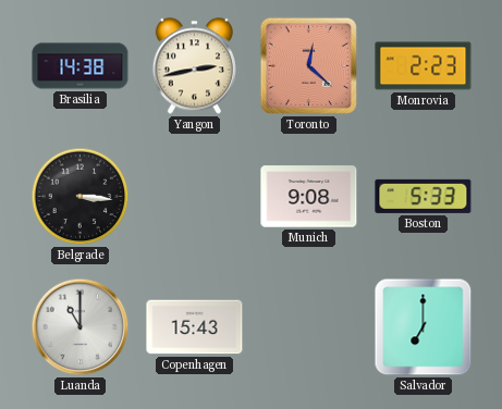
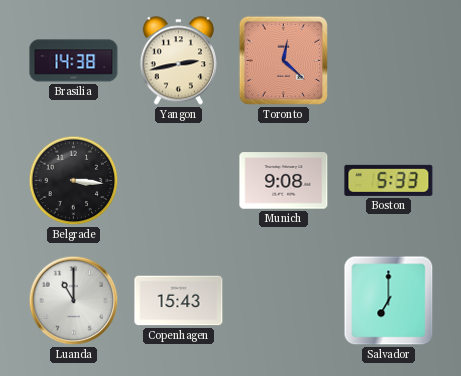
Monrovia: 2:23 -> none (424, 66)
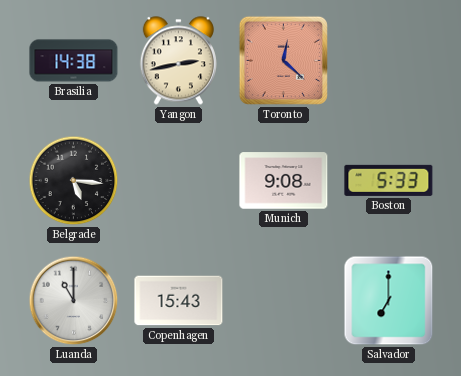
Belgrade: 3:16 -> 5:16 (74, 181)
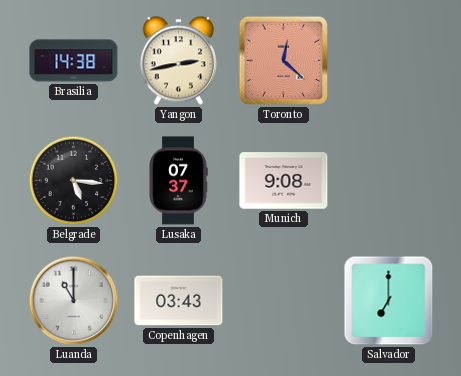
Lusaka: none -> 07:37 (178, 181)
Boston: 5:33 -> none (389, 180)
Copenhagen: 15:43 -> 03:43 (179, 301)
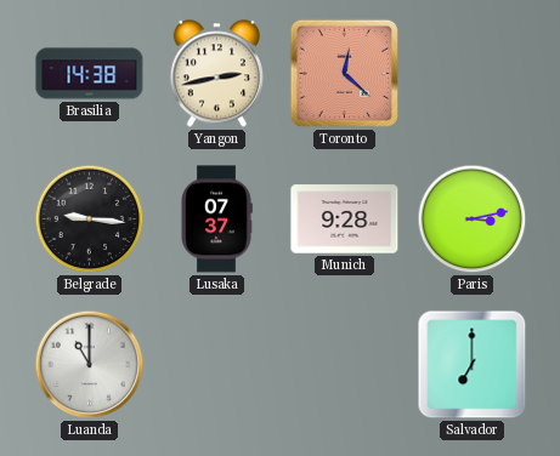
Belgrade: 5:16 -> 9:16 (90, 220)
Munich: 9:08 -> 9:28 (345, 220)
Paris: none -> 3:13 (473, 220)
Copenhagen: 03:43 -> none (179, 301)
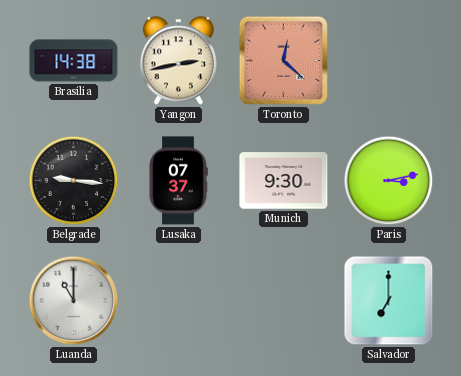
Munich: 9:28 -> 9:30 (284, 181)
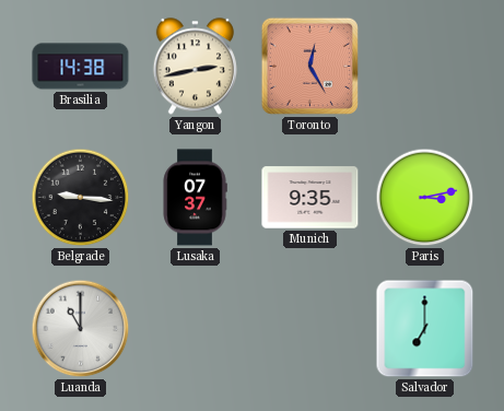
Toronto: 12:22 -> 12:25 (309, 66)
Munich: 9:30 -> 9:35 (310, 198)
